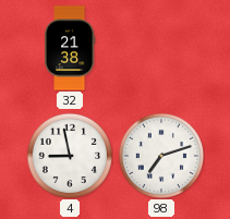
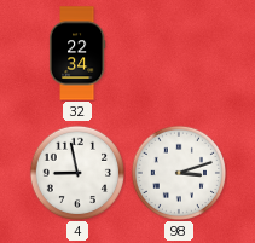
32: 21:38 -> 22:34 (77, 53)
98: 7:12 -> 3:12 (178, 172)
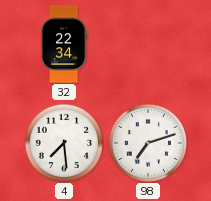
4: 8:58 -> 7:29 (63, 142)
98: 3:12 -> 7:12 (147, 142)
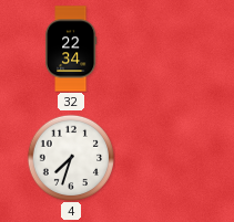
4: 7:29 -> 7:33 (70, 157)
98: 7:12 -> none (147, 142)
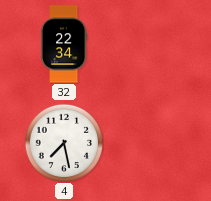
4: 7:33 -> 7:28 (63, 142)
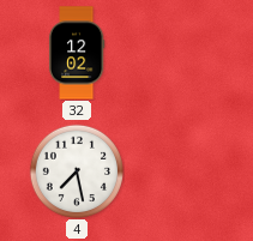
32: 22:34 -> 12:02 (77, 53)
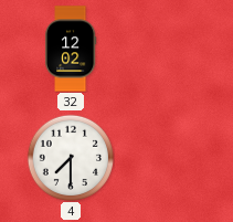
4: 7:28 -> 7:30 (70, 157)
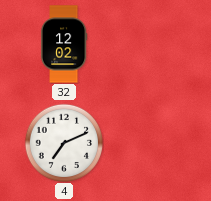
4: 7:30 -> 7:11 (63, 142)
